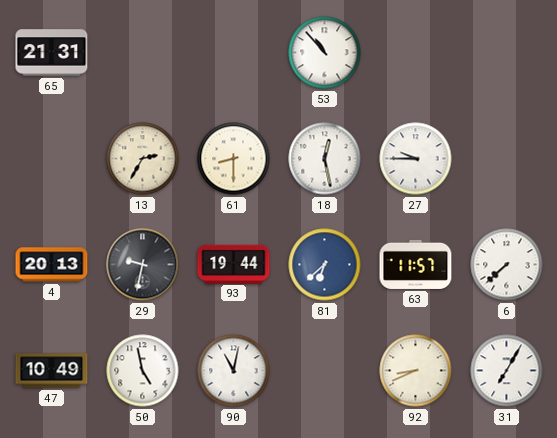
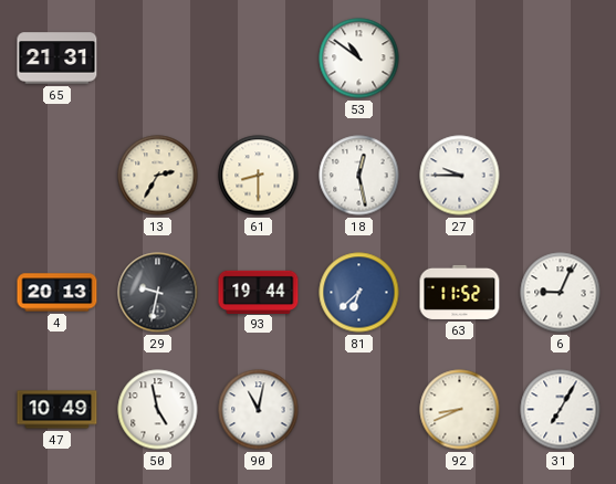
53: 10:53 -> 10:51 (359, 59)
63: 11:57 -> 11:52 (460, 292)
6: 7:38 -> 9:04 (561, 293)
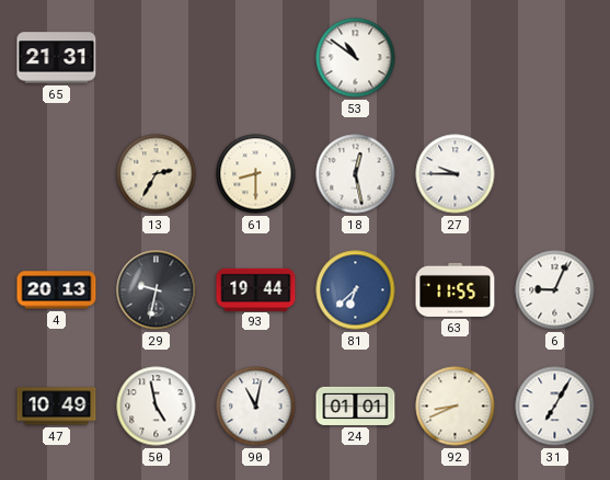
63: 11:52 -> 11:55 (456, 289)
24: none -> 01:01 (356, 405)
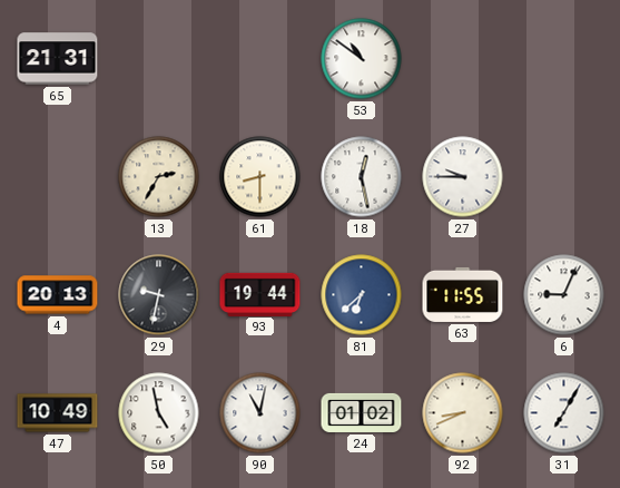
24: 01:01 -> 01:02 (362, 412)
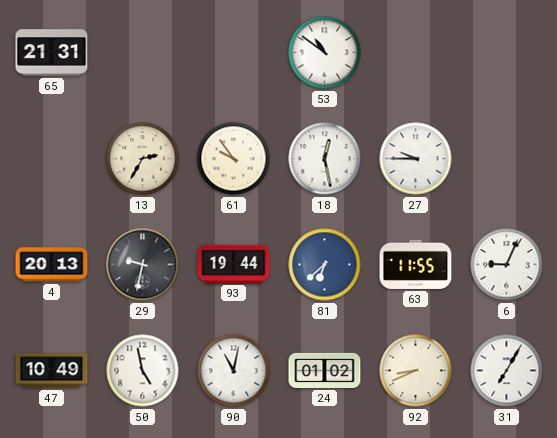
61: 8:30 -> 9:54 (234, 159)
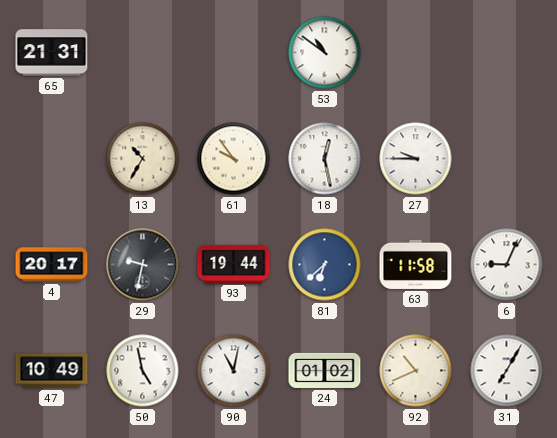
13: 2:35 -> 10:35 (143, 159)
4: 20:13 -> 20:17 (52, 265)
63: 11:55 -> 11:58 (416, 264)
92: 8:41 -> 10:41 (416, 371)
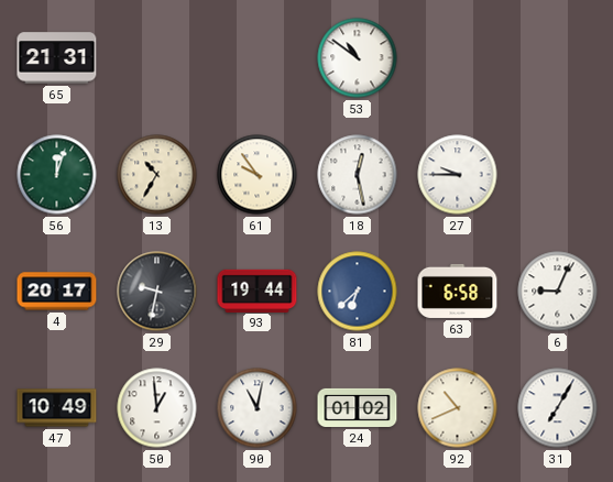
56: none -> 12:03 (57, 175)
63: 11:58 -> 6:58 (458, 291)
50: 4:58 -> 12:59 (157, 408)
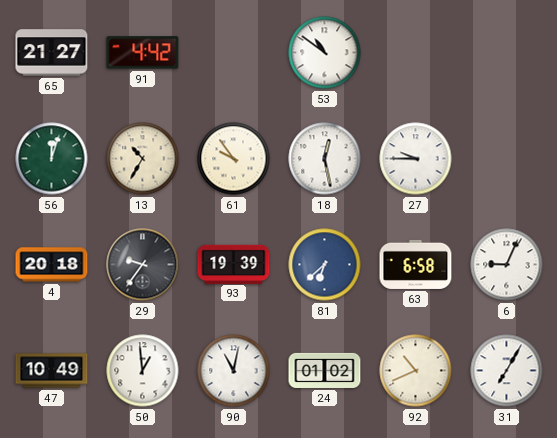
65: 21:31 -> 21:27 (52, 53)
91: none -> 4:42 (143, 53)
4: 20:17 -> 20:18 (52, 265)
29: 9:32 -> 9:36 (143, 265)
93: 19:44 -> 19:39 (234, 264)
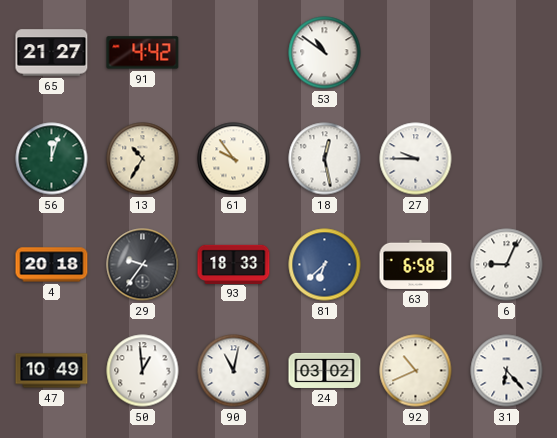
93: 19:39 -> 18:33 (234, 264)
24: 01:02 -> 03:02 (325, 370)
31: 7:05 -> 6:23 (507, 371)
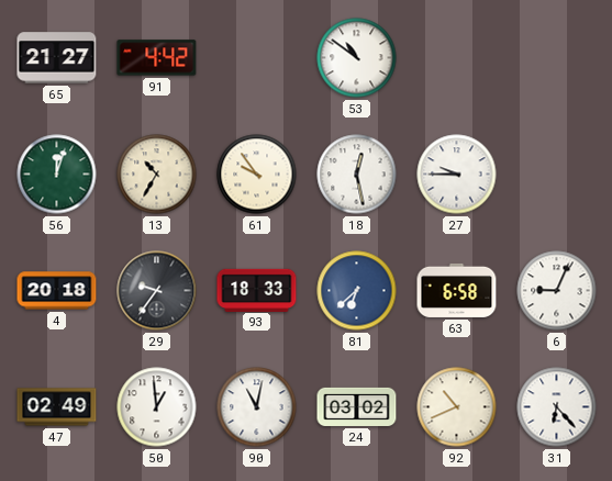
47: 10:49 -> 02:49 (57, 407)
